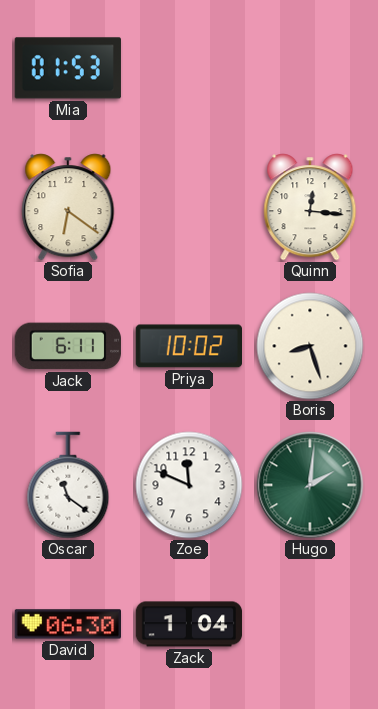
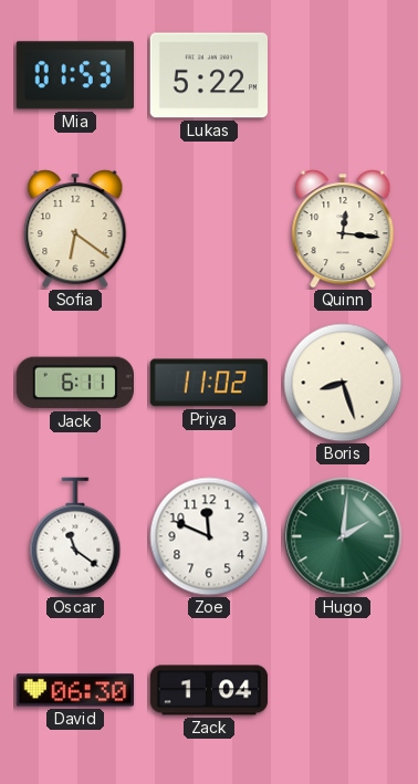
Lukas: none -> 5:22 (208, 75)
Priya: 10:02 -> 11:02 (208, 383)
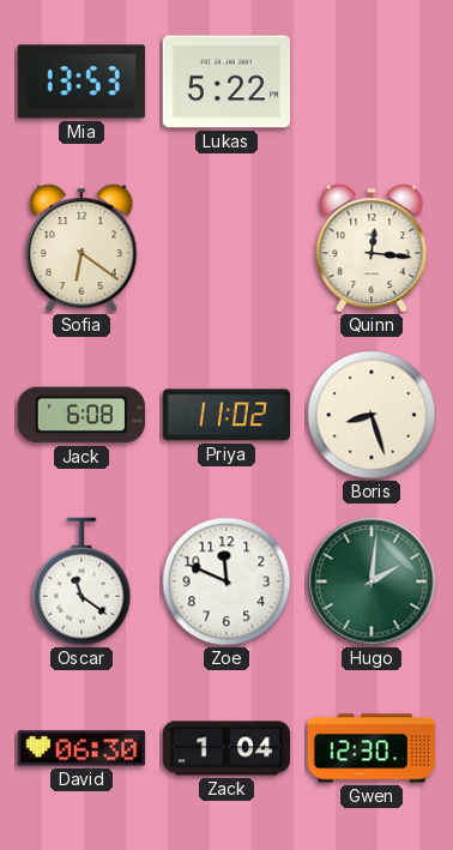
Mia: 01:53 -> 13:53 (81, 82)
Jack: 6:11 -> 6:08 (81, 415)
Gwen: none -> 12:30 (372, 748)
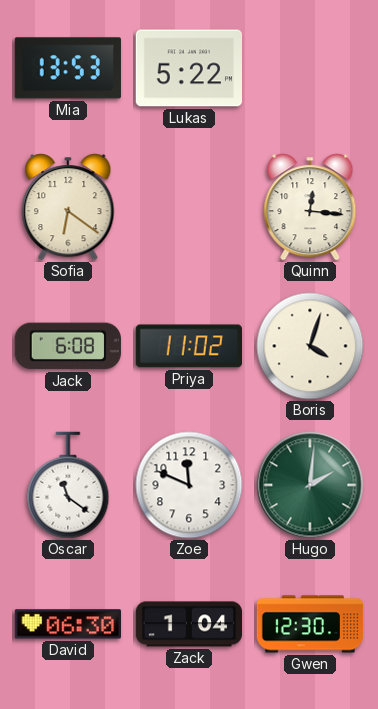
Boris: 8:27 -> 4:03 (310, 346)
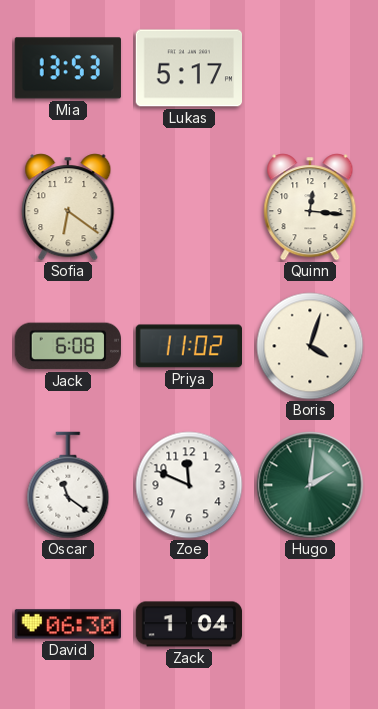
Lukas: 5:22 -> 5:17 (188, 68)
Gwen: 12:30 -> none (310, 624)
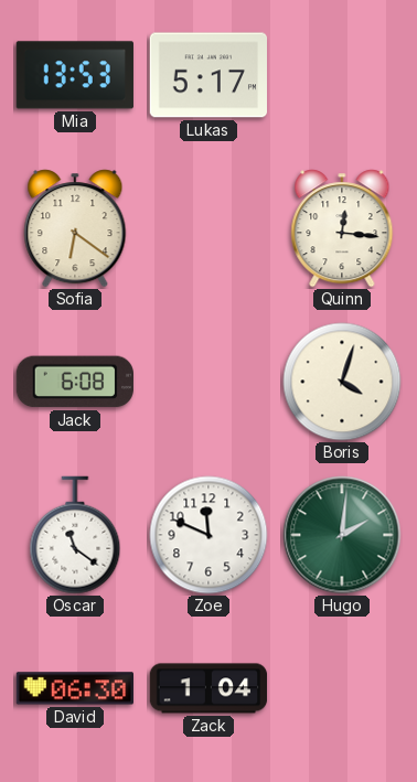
Priya: 11:02 -> none (188, 346)
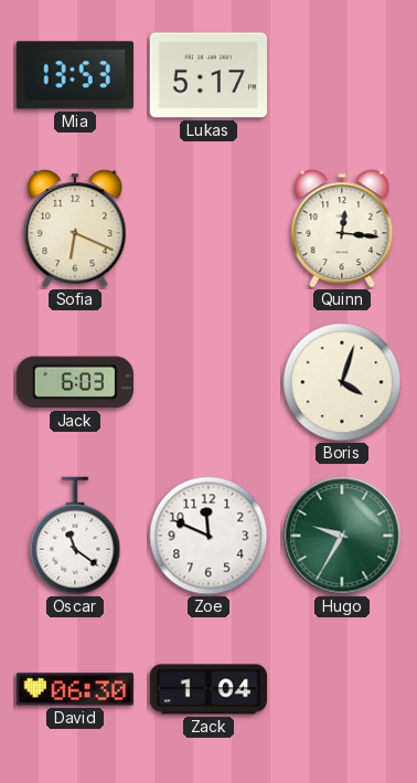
Sofia: 6:21 -> 6:19 (75, 229)
Jack: 6:08 -> 6:03 (75, 382)
Hugo: 2:01 -> 9:35 (342, 536)
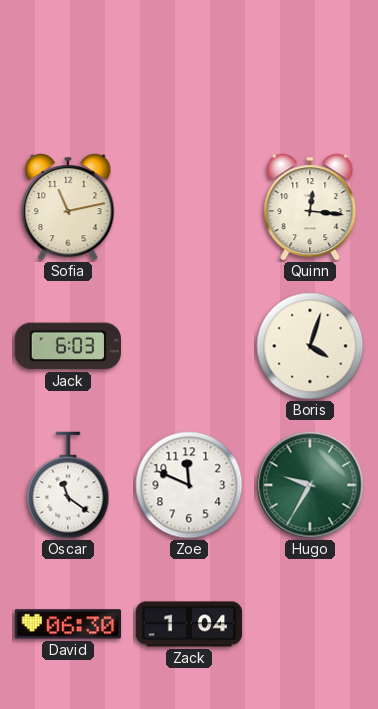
Mia: 13:53 -> none (75, 75)
Lukas: 5:17 -> none (207, 75)
Sofia: 6:19 -> 11:13 (68, 207)
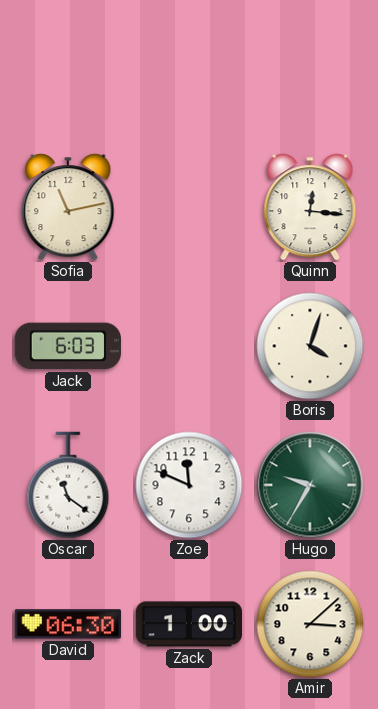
Zack: 1:04 -> 1:00 (189, 624)
Amir: none -> 3:08 (310, 624)
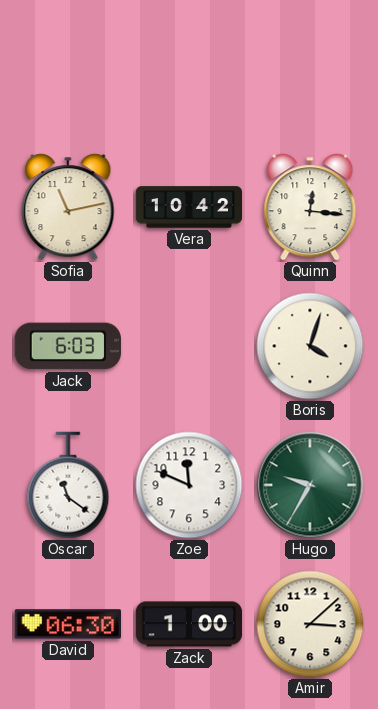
Vera: none -> 10:42 (189, 207)
